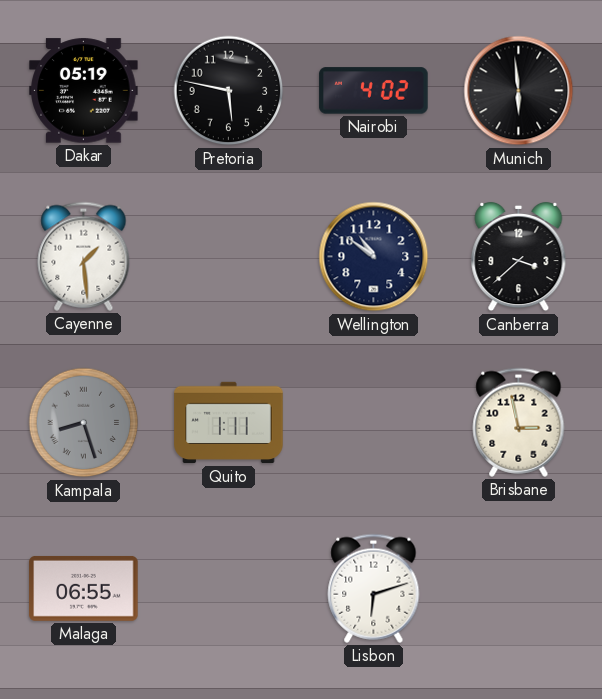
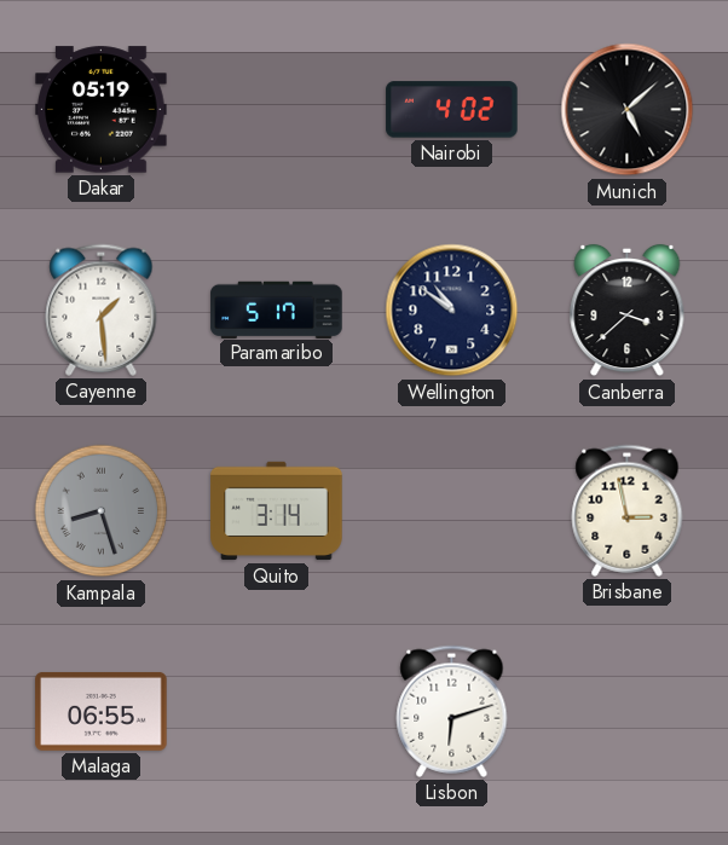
Pretoria: 5:47 -> none (229, 91)
Munich: 5:59 -> 5:08 (628, 110)
Paramaribo: none -> 5:17 (277, 309)
Quito: 1:11 -> 3:14 (277, 511)
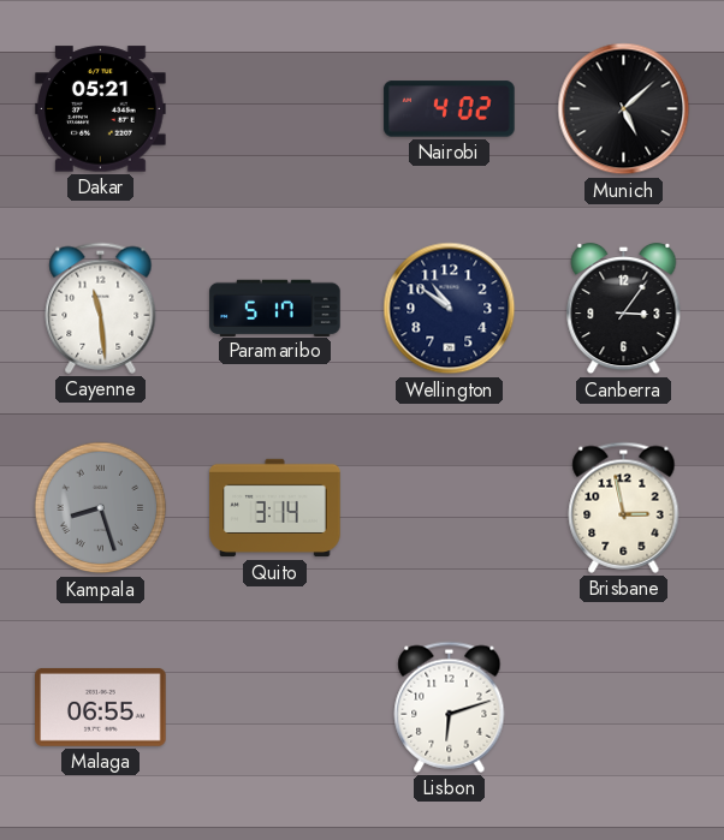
Dakar: 05:19 -> 05:21 (101, 109)
Cayenne: 1:29 -> 11:29 (101, 308)
Canberra: 3:38 -> 3:06 (624, 309)
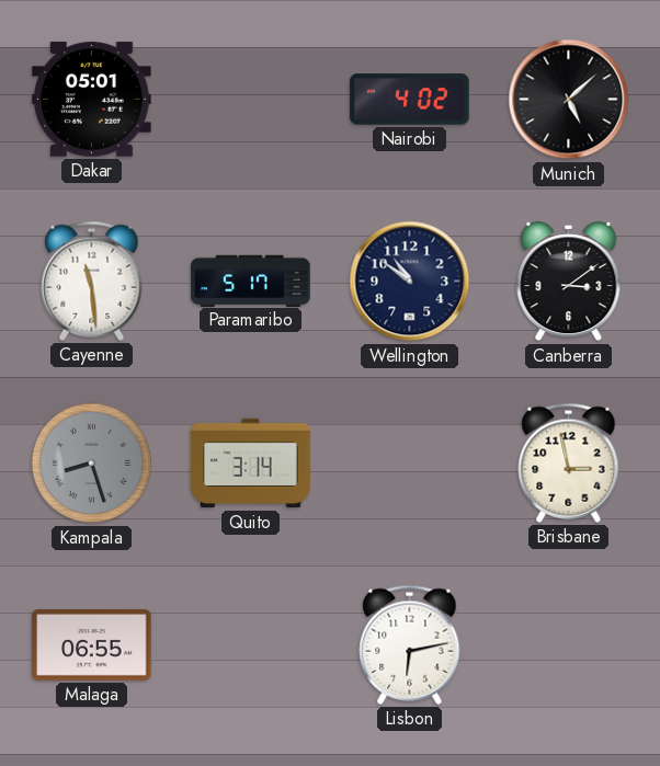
Dakar: 05:21 -> 05:01 (92, 100)
Canberra: 3:06 -> 3:09 (569, 282)
Lisbon: 6:12 -> 6:13 (410, 644)
